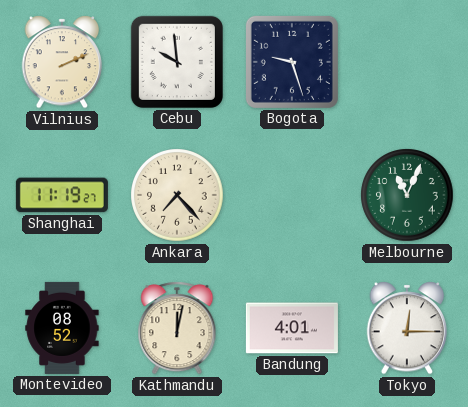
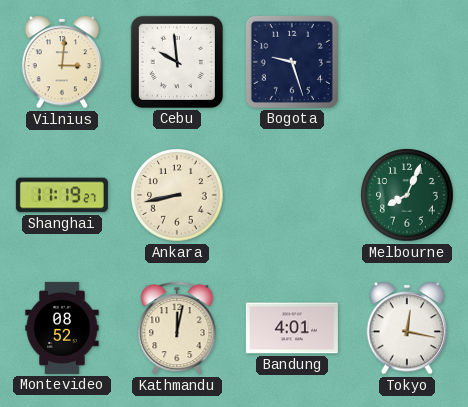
Vilnius: 2:11 -> 3:01 (62, 62)
Ankara: 7:23 -> 8:43 (177, 195)
Melbourne: 11:04 -> 8:04 (407, 195)
Tokyo: 12:15 -> 12:17 (407, 328)
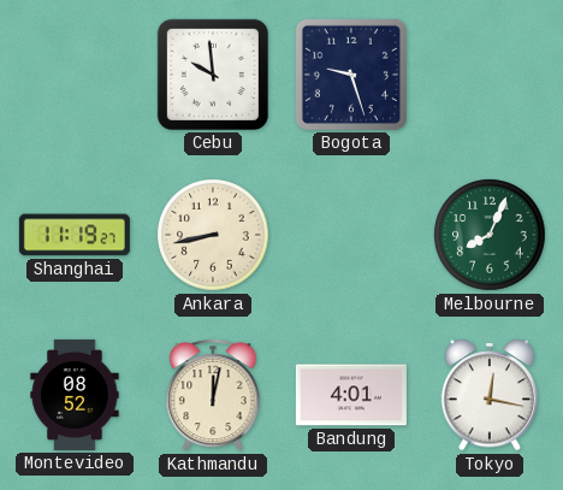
Vilnius: 3:01 -> none (62, 62)
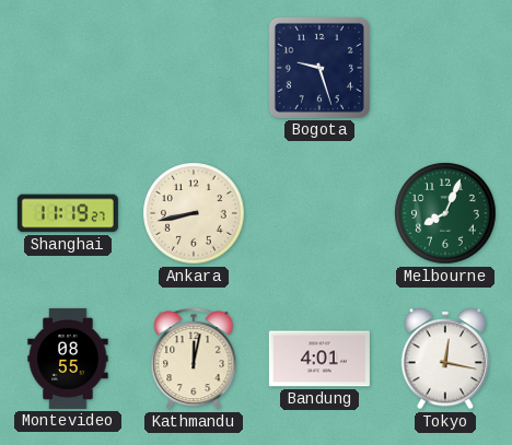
Cebu: 9:59 -> none (213, 75)
Montevideo: 08:52 -> 08:55 (68, 359)
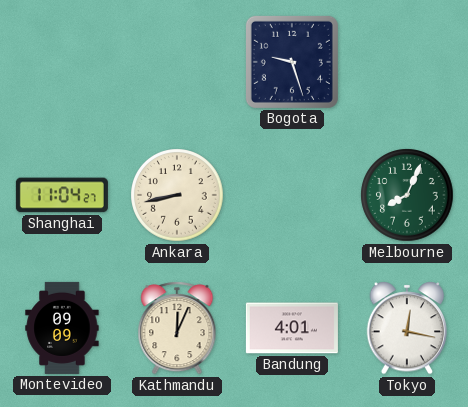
Shanghai: 11:19 -> 11:04 (62, 195)
Montevideo: 08:55 -> 09:09 (62, 328)
Kathmandu: 12:02 -> 12:04 (177, 328)
